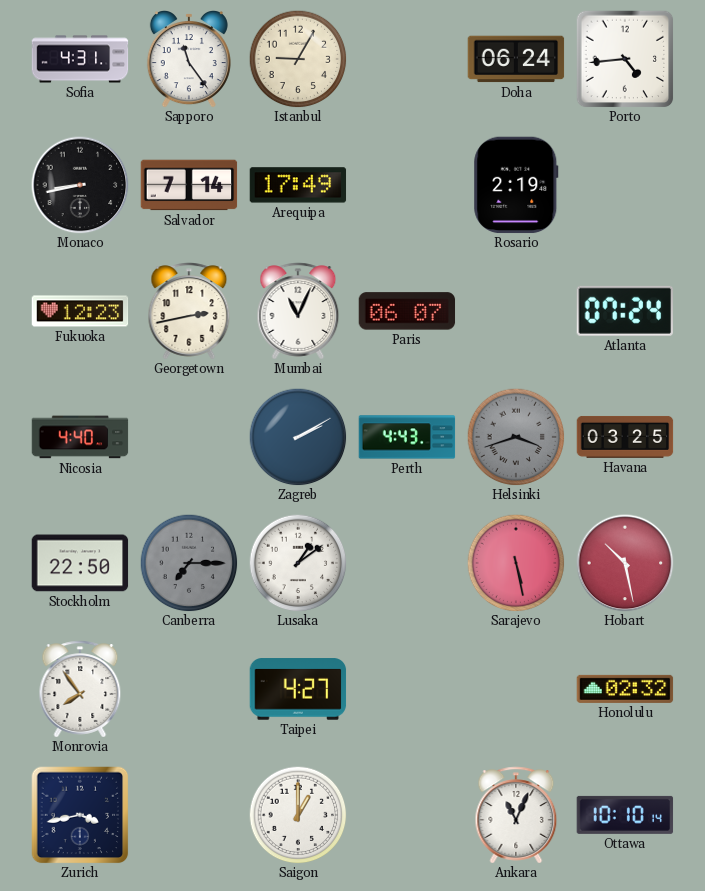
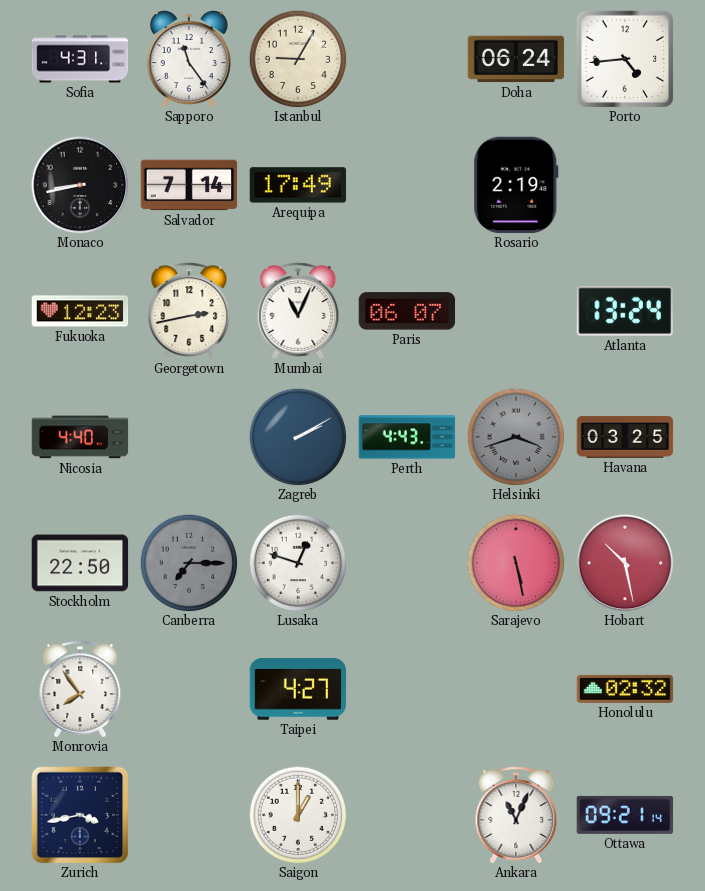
Atlanta: 07:24 -> 13:24 (624, 311)
Lusaka: 1:09 -> 12:48 (298, 563)
Ottawa: 10:10 -> 09:21 (625, 815)
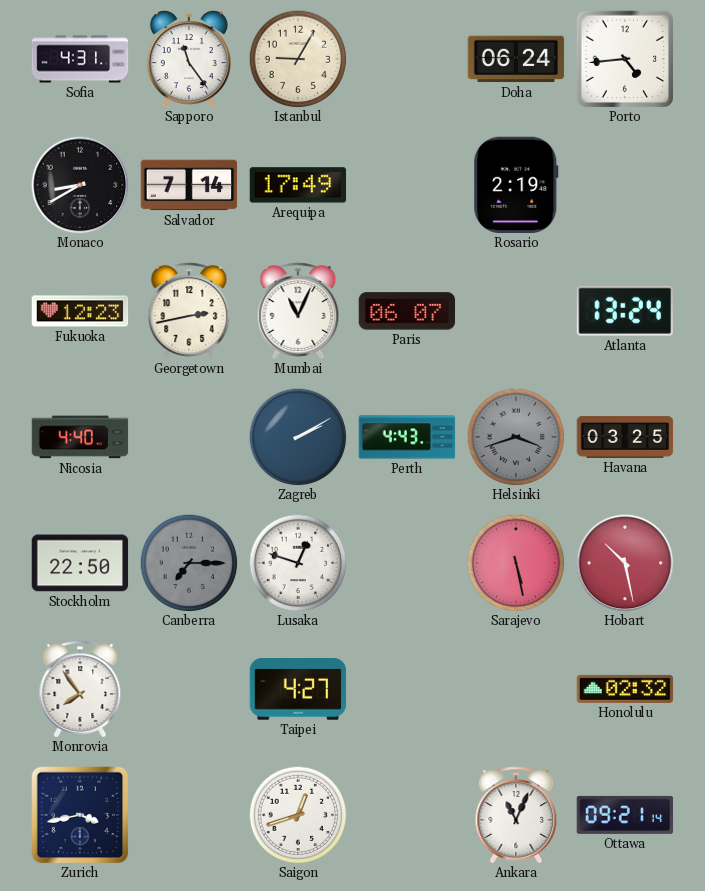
Monaco: 8:43 -> 8:40 (80, 185)
Saigon: 1:00 -> 12:42 (298, 815)
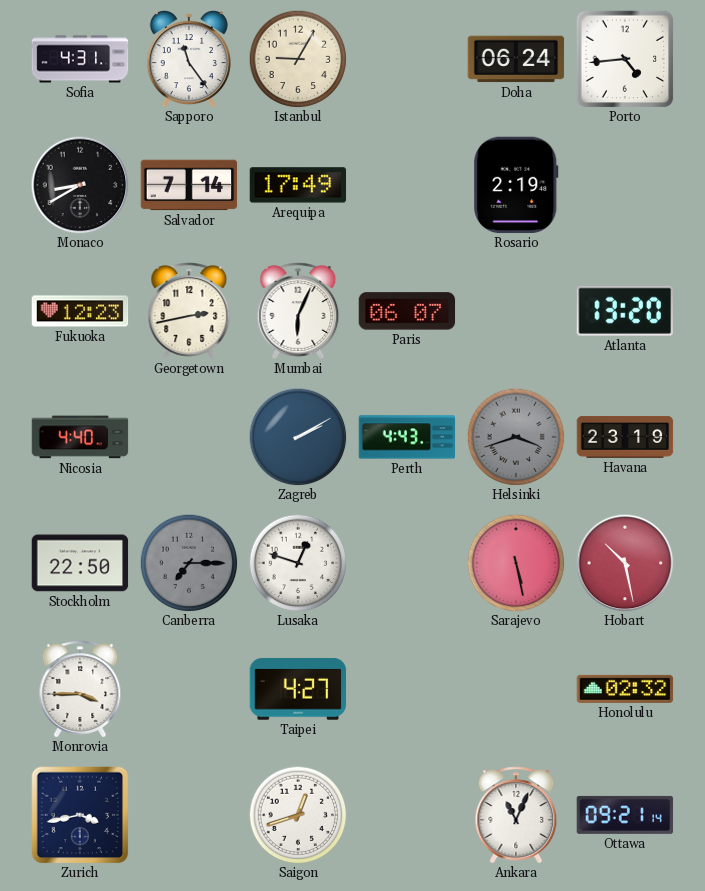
Mumbai: 11:04 -> 6:04 (298, 311)
Atlanta: 13:24 -> 13:20 (624, 311)
Havana: 03:25 -> 23:19 (625, 437)
Monrovia: 7:54 -> 3:45 (80, 689)
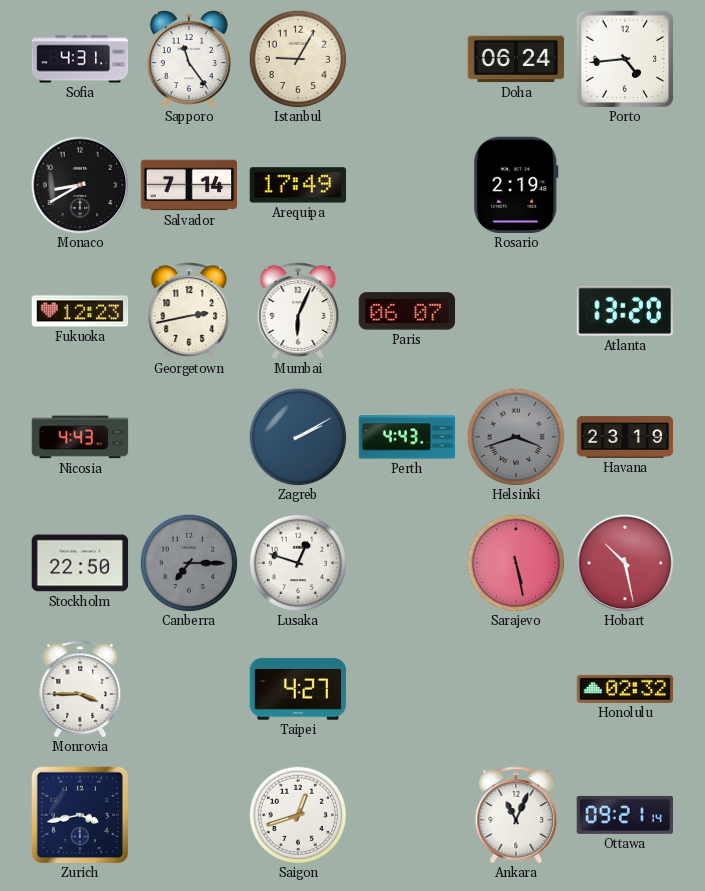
Nicosia: 4:40 -> 4:43 (80, 437)
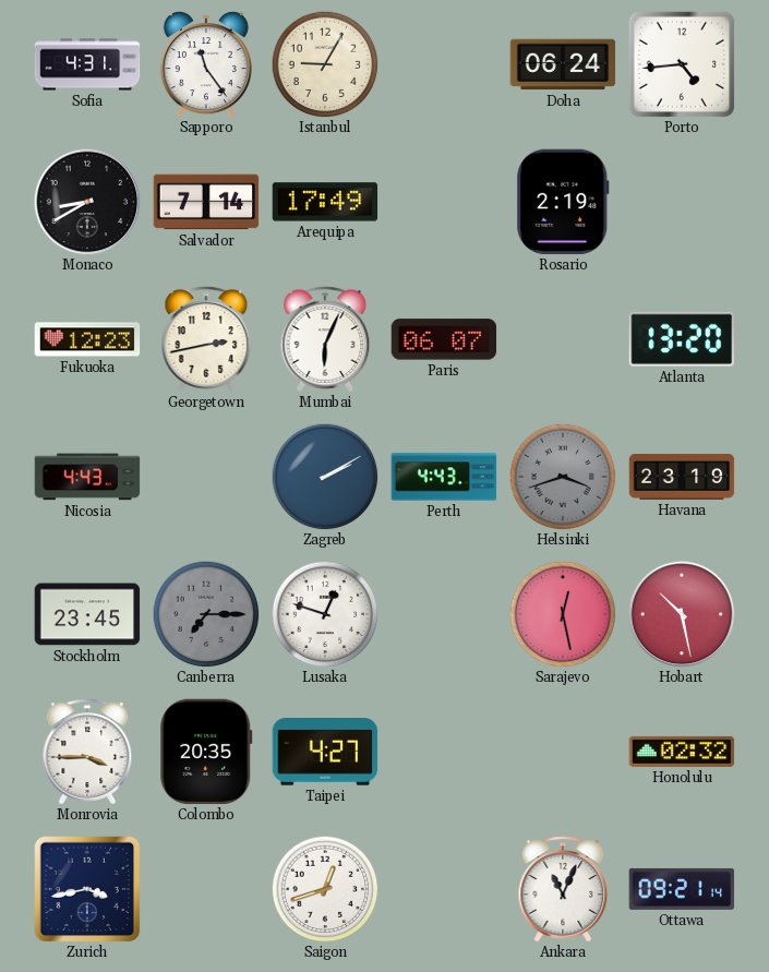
Stockholm: 22:50 -> 23:45 (87, 614)
Sarajevo: 5:28 -> 12:28 (563, 614)
Colombo: none -> 20:35 (206, 752)
